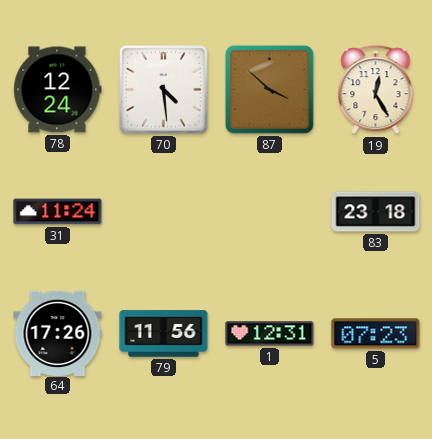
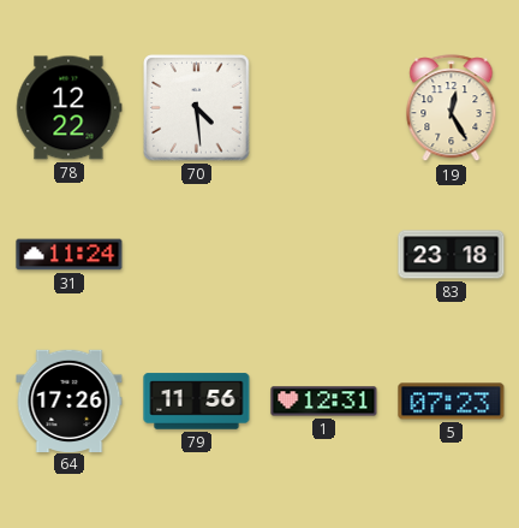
78: 12:24 -> 12:22 (70, 108)
87: 3:52 -> none (269, 89)
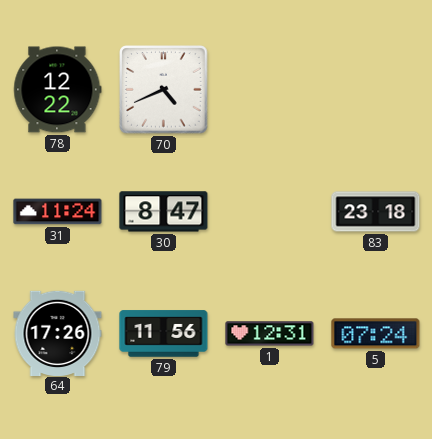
70: 4:29 -> 4:41 (164, 90)
19: 12:25 -> none (452, 108)
30: none -> 8:47 (164, 212)
5: 07:23 -> 07:24 (376, 334)
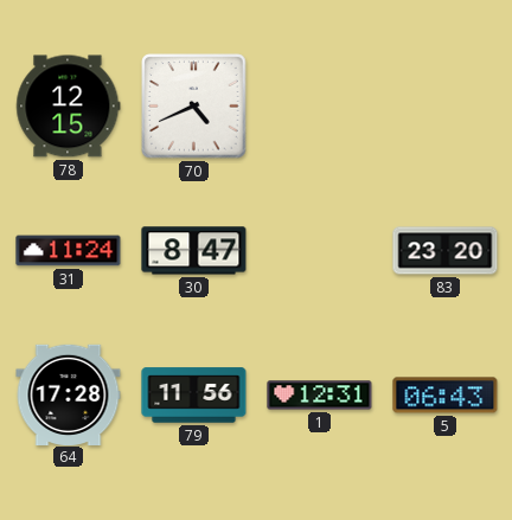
78: 12:22 -> 12:15 (69, 107)
83: 23:18 -> 23:20 (446, 251)
64: 17:26 -> 17:28 (69, 394)
5: 07:24 -> 06:43 (446, 396)
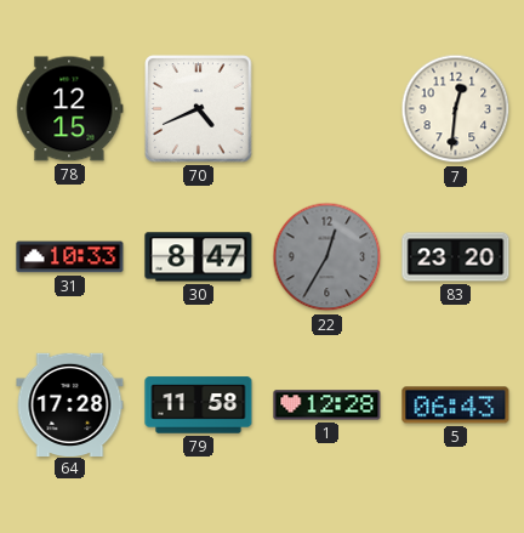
7: none -> 12:31 (456, 109)
31: 11:24 -> 10:33 (70, 257)
22: none -> 12:35 (327, 257)
79: 11:56 -> 11:58 (199, 406)
1: 12:31 -> 12:28 (327, 406)
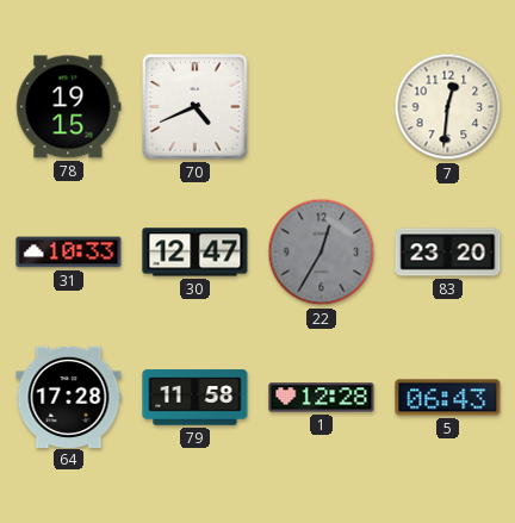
78: 12:15 -> 19:15 (69, 107)
30: 8:47 -> 12:47 (196, 253)
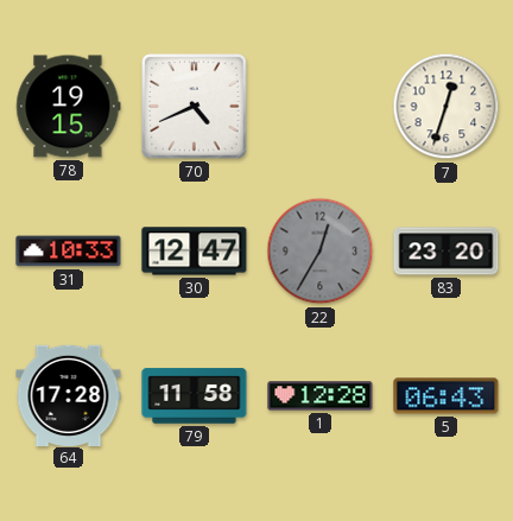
7: 12:31 -> 12:33 (446, 107)
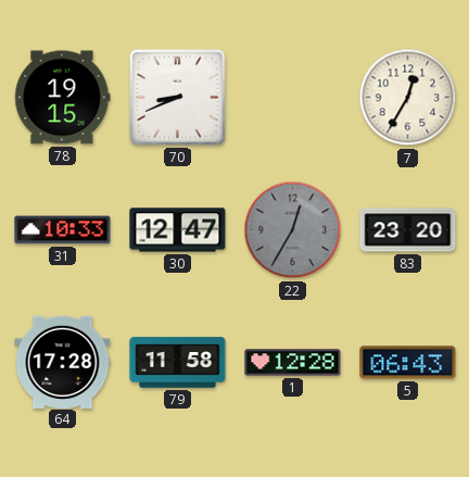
70: 4:41 -> 8:41 (178, 98)
7: 12:33 -> 12:35 (408, 98)
